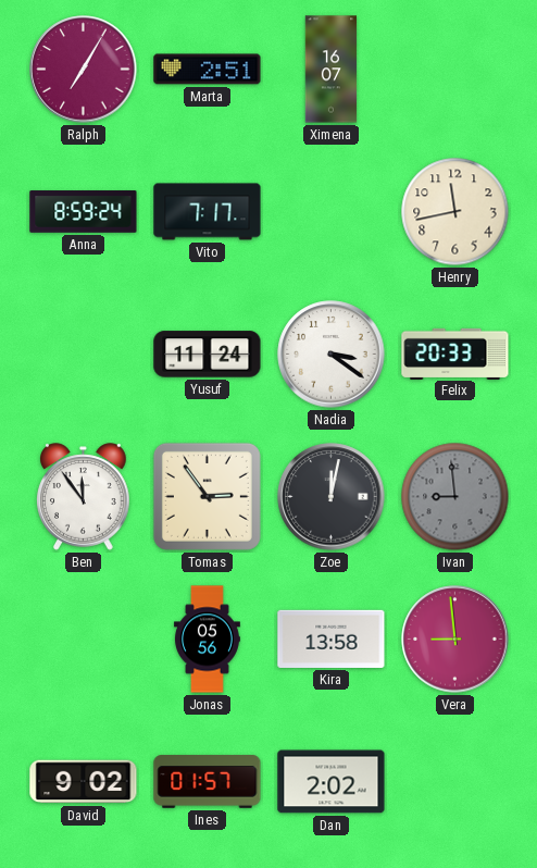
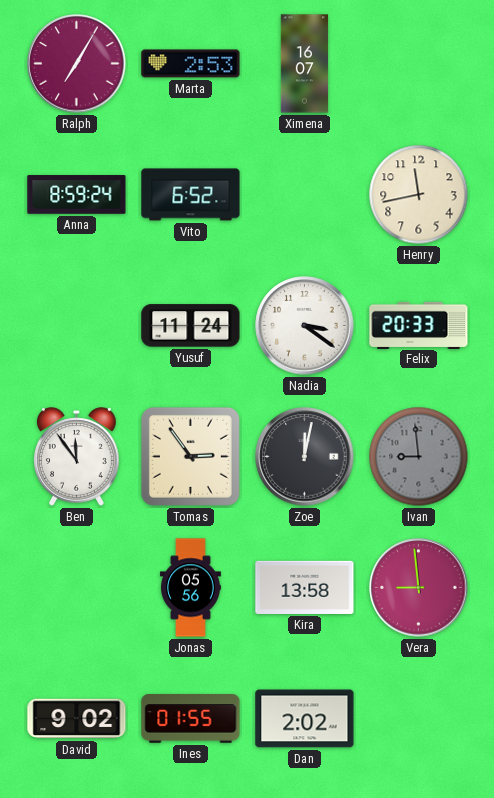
Marta: 2:51 -> 2:53 (191, 64)
Vito: 7:17 -> 6:52 (191, 195)
Ines: 01:57 -> 01:55 (191, 719)
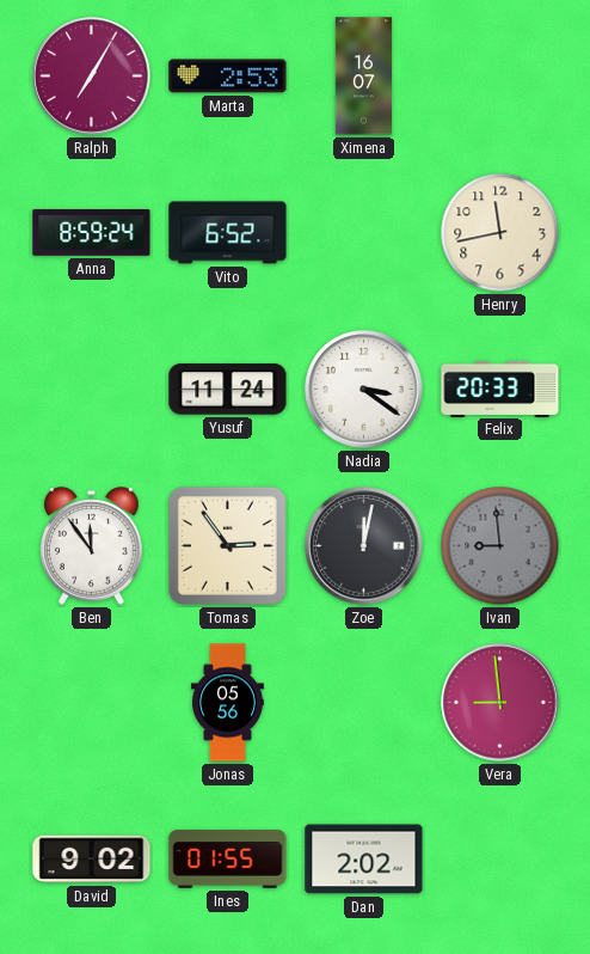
Kira: 13:58 -> none (305, 587)
